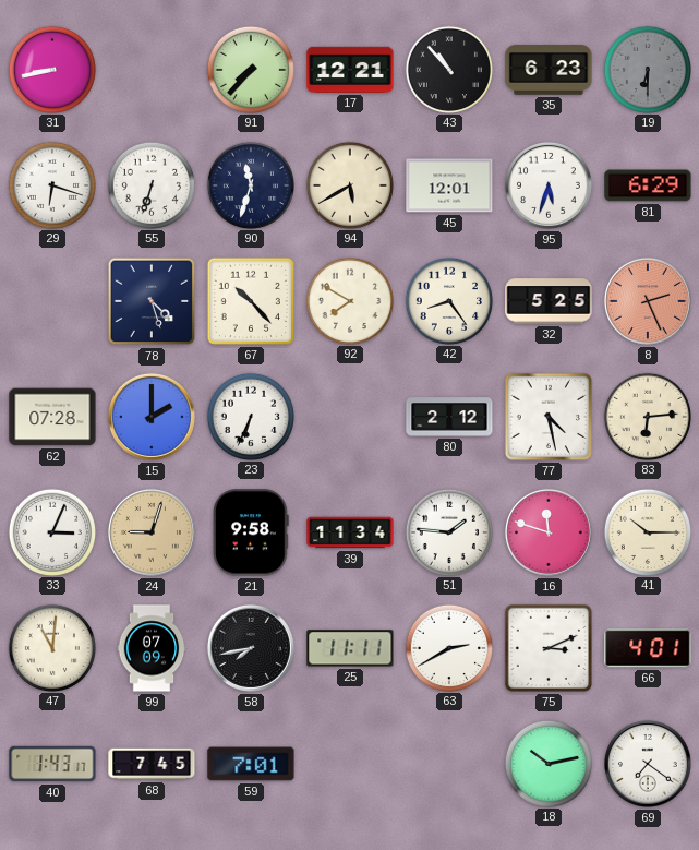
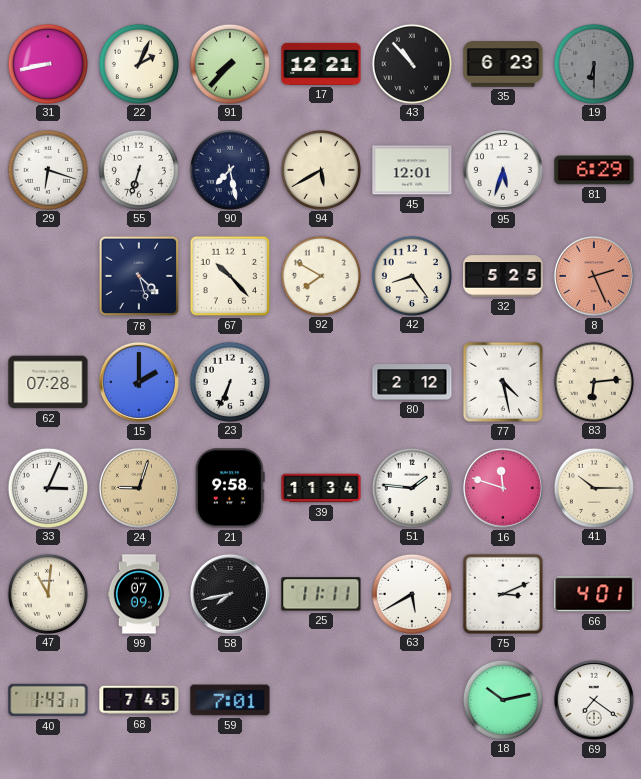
22: none -> 2:04 (138, 63)
90: 11:33 -> 7:28 (229, 169)
63: 2:40 -> 5:40 (411, 593)
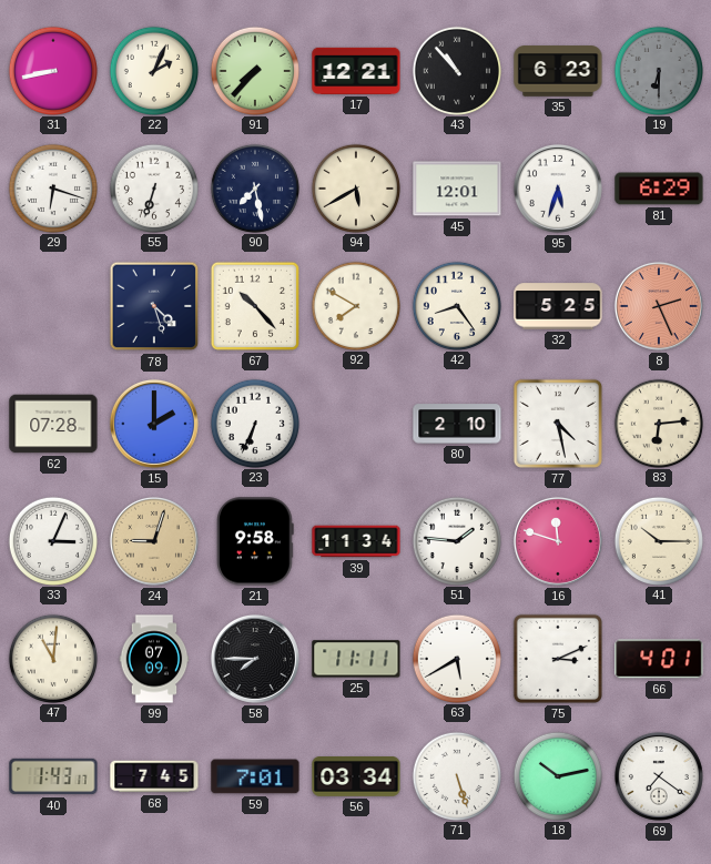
80: 2:12 -> 2:10 (457, 424)
58: 7:43 -> 7:45 (255, 659)
56: none -> 03:34 (356, 777)
71: none -> 5:27 (456, 775)
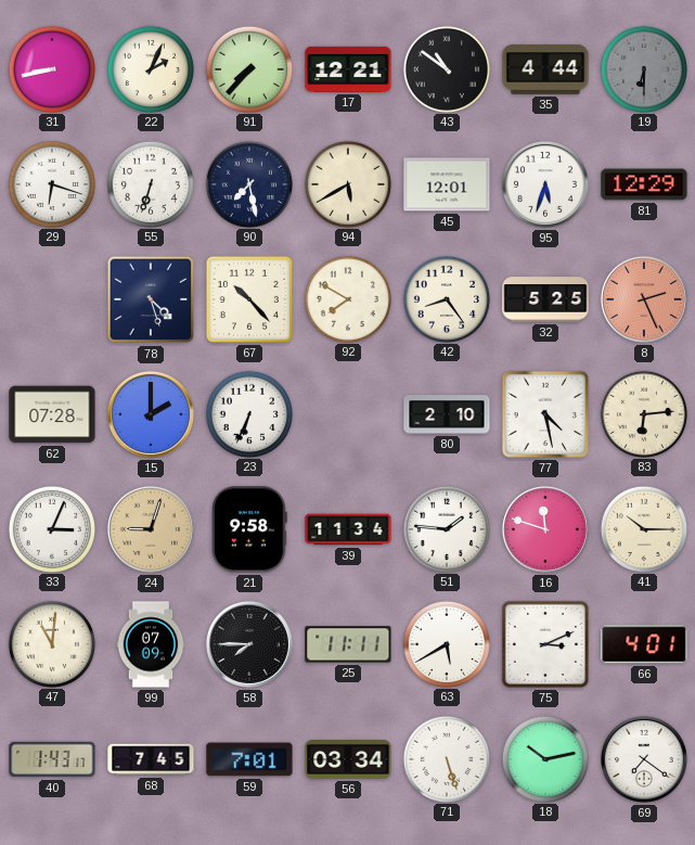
43: 10:53 -> 10:51 (446, 68)
35: 6:23 -> 4:44 (545, 69)
81: 6:29 -> 12:29 (644, 184)
